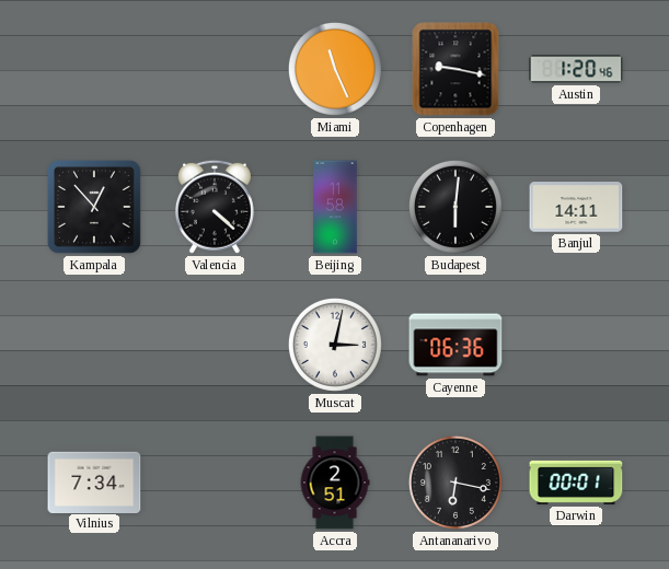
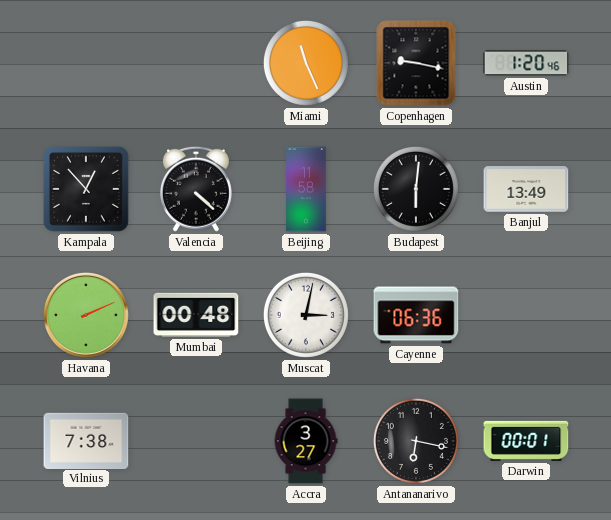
Banjul: 14:11 -> 13:49 (526, 189)
Havana: none -> 2:11 (86, 315)
Mumbai: none -> 00:48 (196, 315)
Vilnius: 7:34 -> 7:38 (86, 440)
Accra: 2:51 -> 3:27 (306, 441)
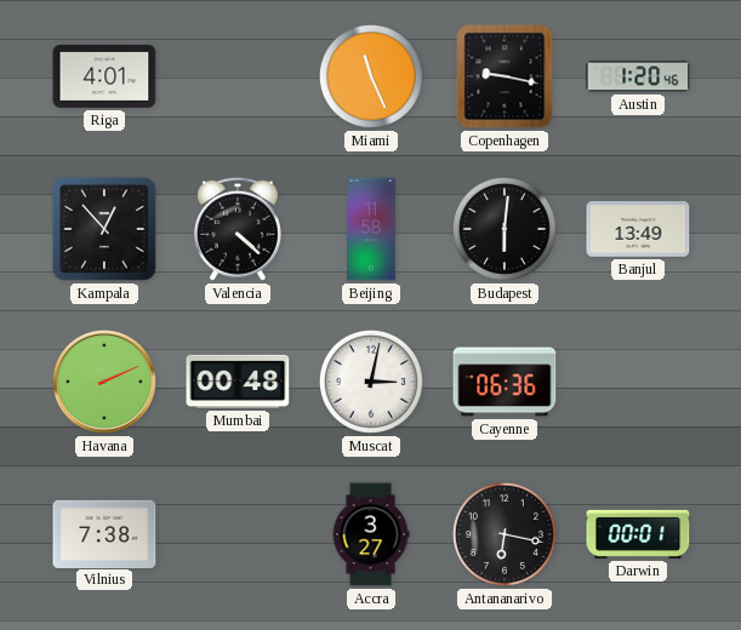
Riga: none -> 4:01 (104, 76)
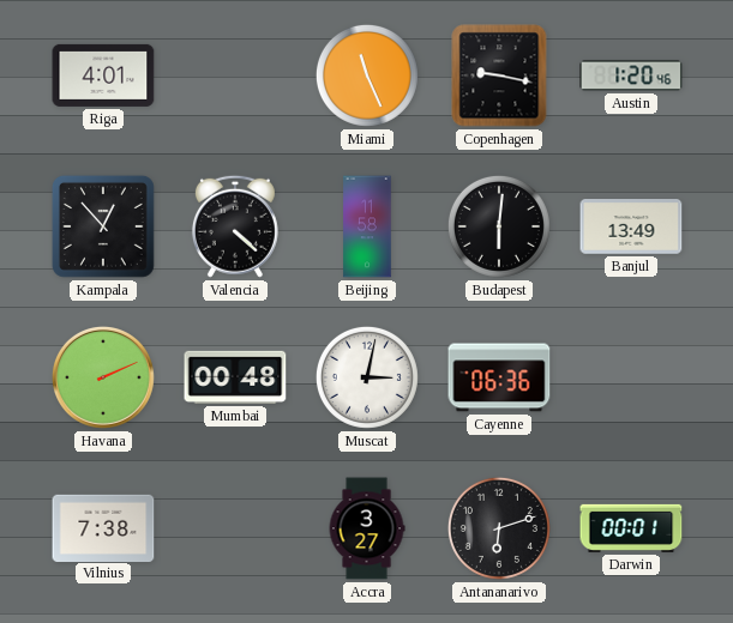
Antananarivo: 6:17 -> 6:12 (499, 528)
